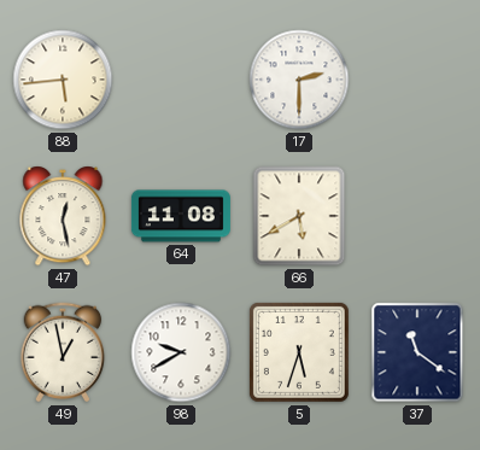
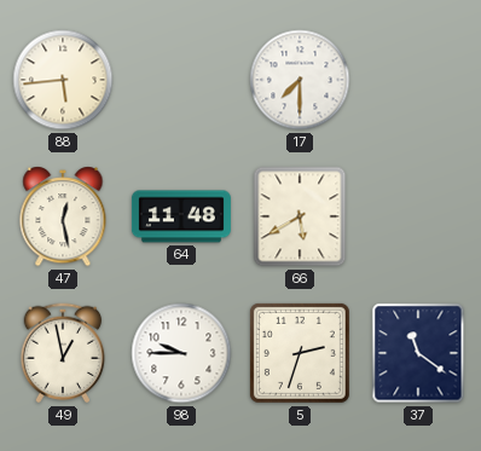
17: 2:30 -> 7:30 (300, 80)
64: 11:08 -> 11:48 (181, 216)
98: 9:40 -> 9:45 (181, 353)
5: 5:33 -> 2:33 (300, 353)
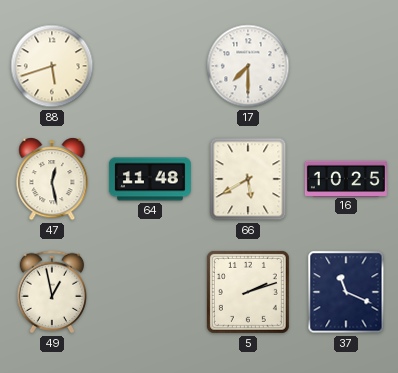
88: 5:44 -> 5:42 (52, 66)
16: none -> 10:25 (346, 178)
98: 9:45 -> none (181, 353)
5: 2:33 -> 2:12 (248, 292)
37: 11:21 -> 11:19 (346, 292)
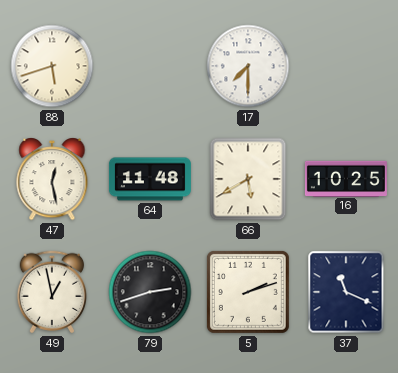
79: none -> 2:42 (150, 292)
